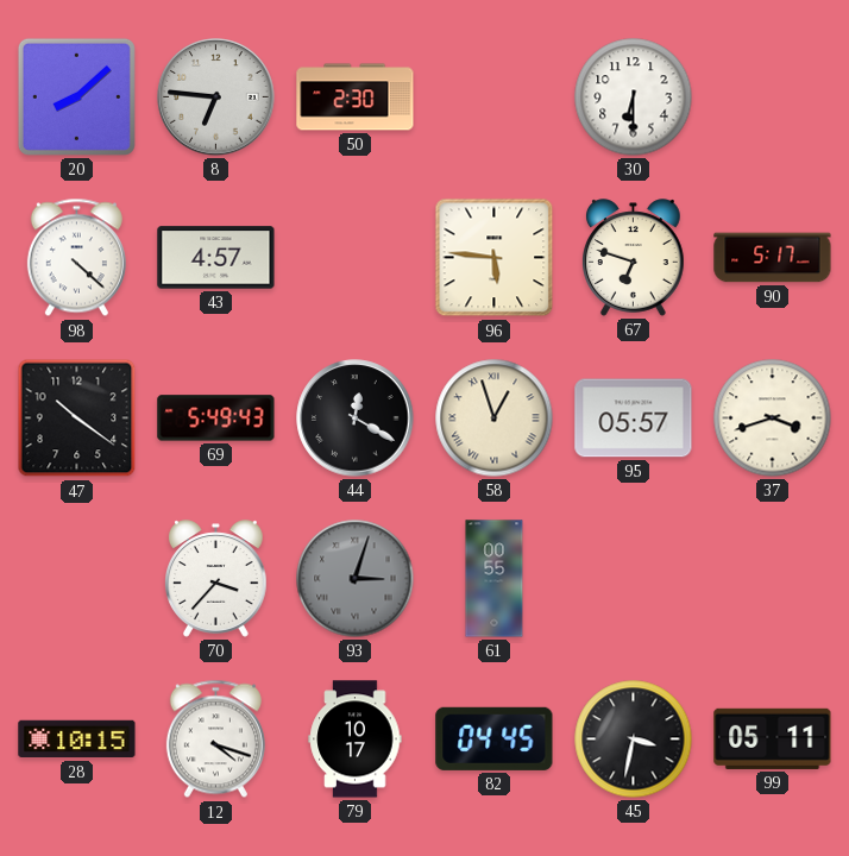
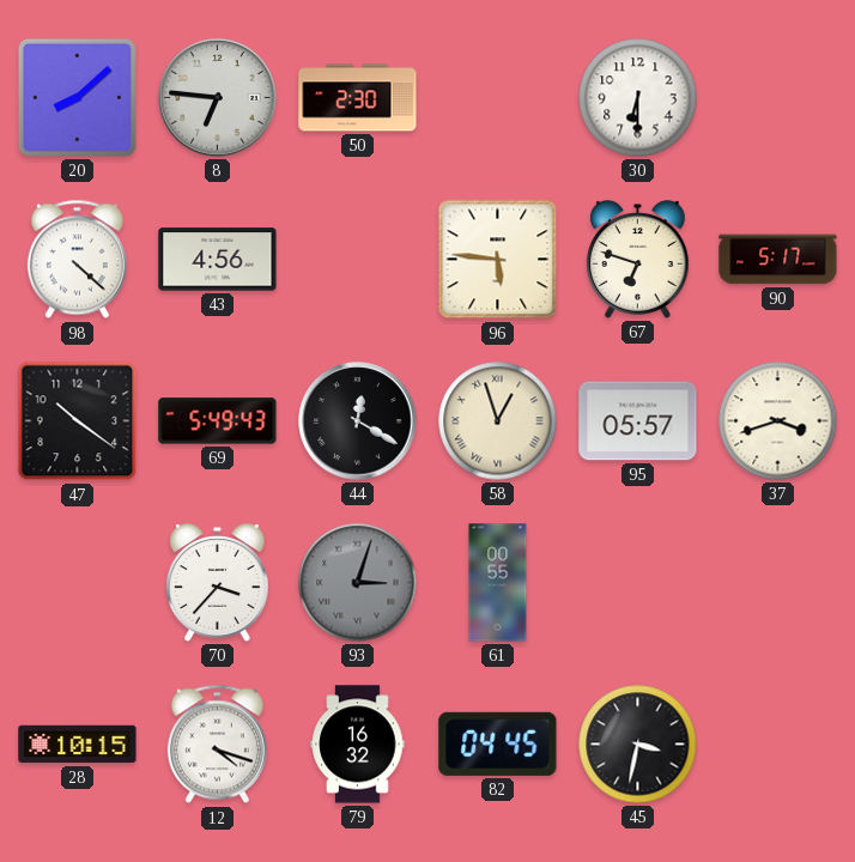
43: 4:57 -> 4:56 (218, 260)
79: 10:17 -> 16:32 (358, 745)
99: 05:11 -> none (773, 738)
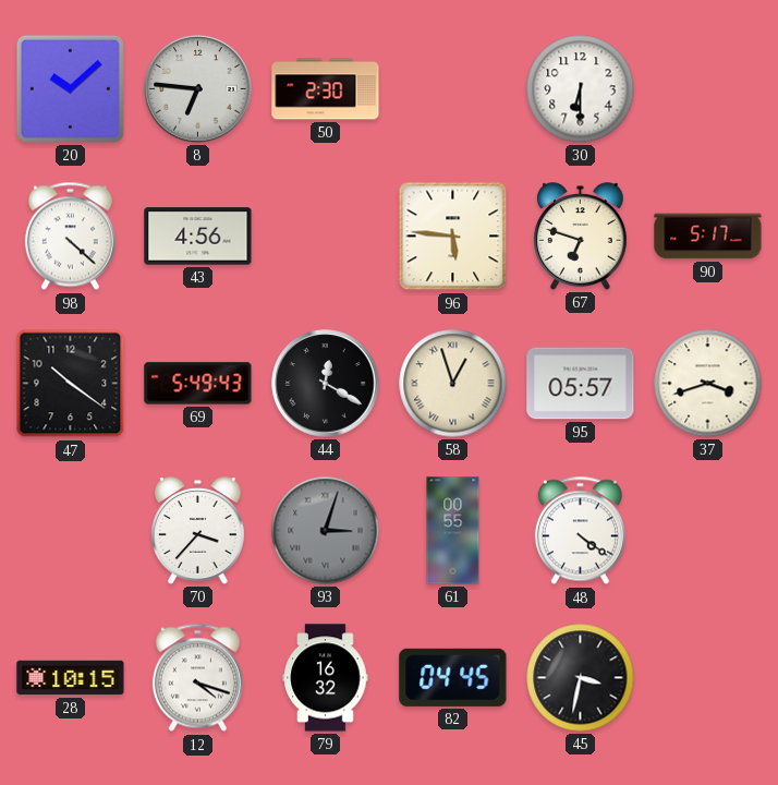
20: 8:08 -> 10:08 (70, 88)
48: none -> 4:21 (580, 531)
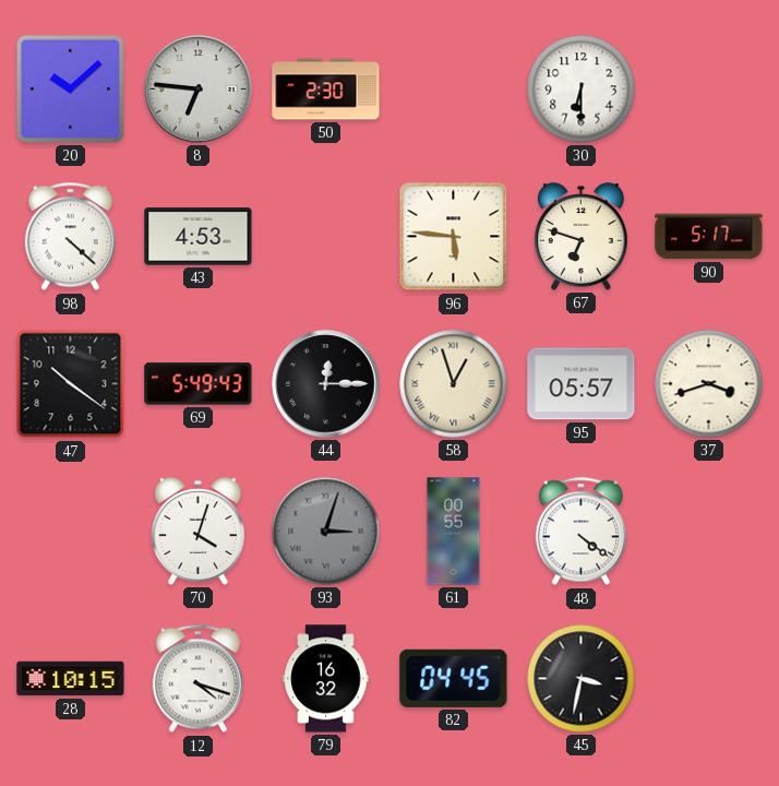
43: 4:56 -> 4:53 (199, 237)
44: 12:20 -> 12:15 (326, 384)
70: 3:37 -> 4:03 (199, 532)
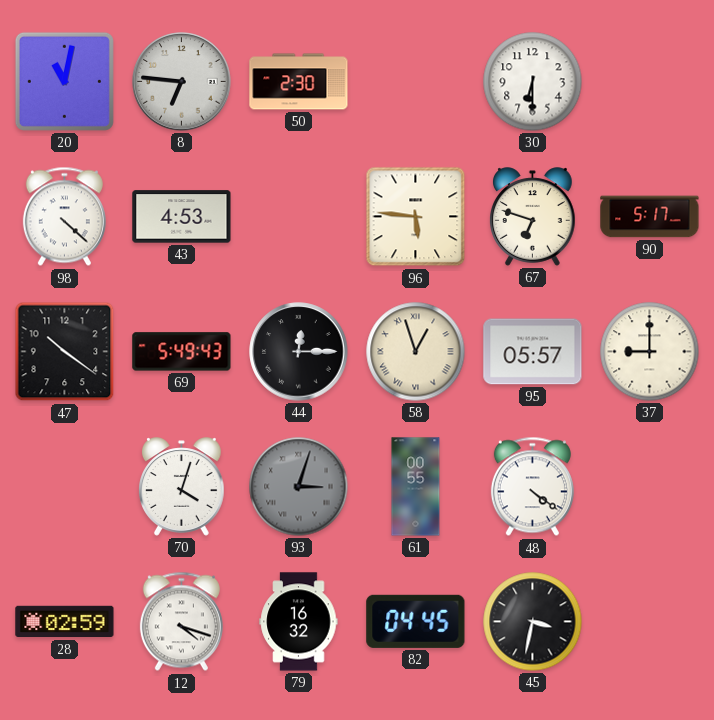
20: 10:08 -> 11:02 (64, 81)
37: 3:42 -> 9:00 (650, 352)
28: 10:15 -> 02:59 (65, 622)
